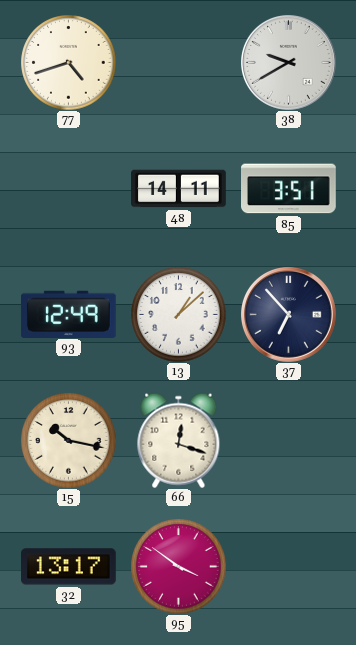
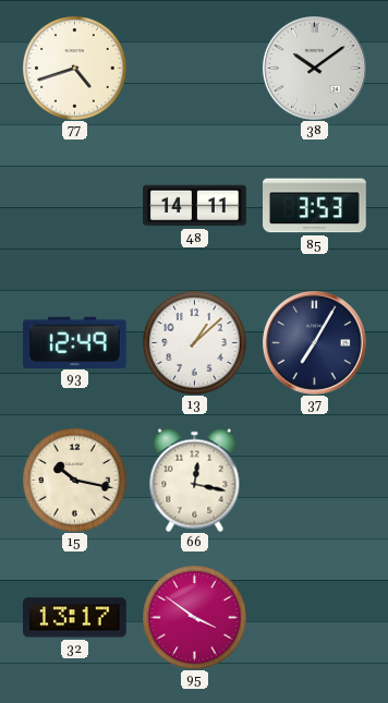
38: 9:40 -> 10:09 (315, 69)
85: 3:51 -> 3:53 (315, 206)
37: 6:53 -> 7:05 (315, 343)
66: 12:18 -> 12:17 (195, 480)
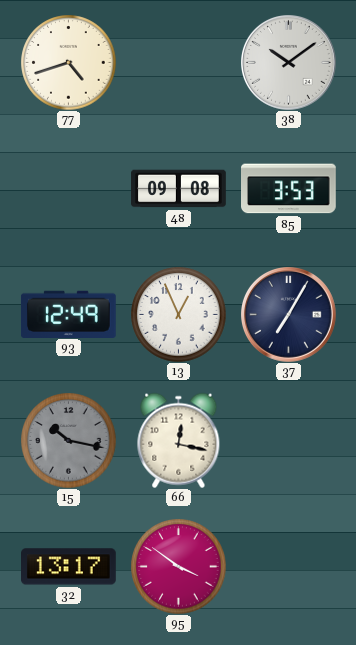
48: 14:11 -> 09:08 (179, 189)
13: 1:08 -> 12:56 (178, 314)
15 dial: cream -> grey (68, 440)
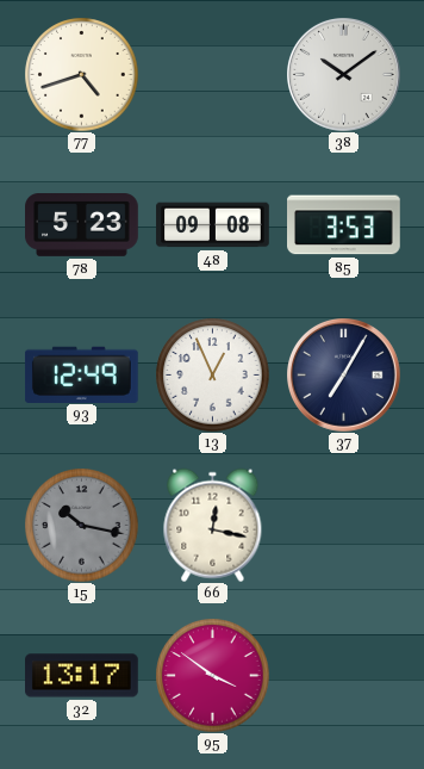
78: none -> 5:23 (82, 225)
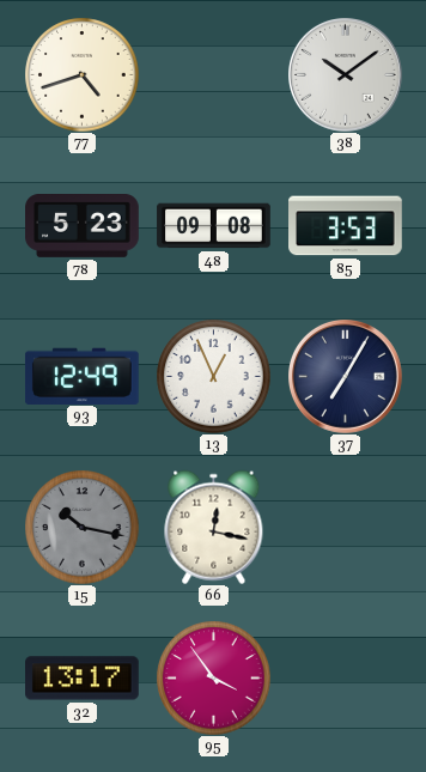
95: 3:51 -> 3:54 (213, 677)
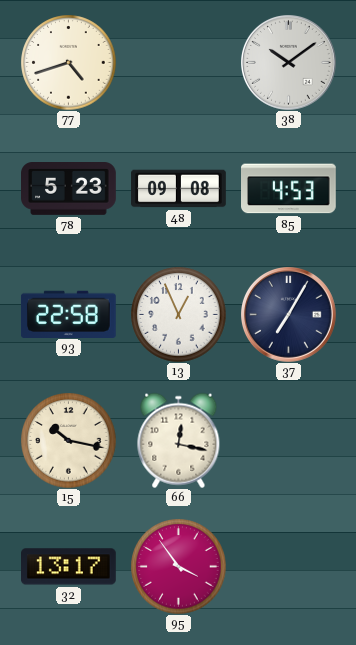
85: 3:53 -> 4:53 (289, 189)
93: 12:49 -> 22:58 (68, 314)
15 dial: grey -> cream (68, 440)
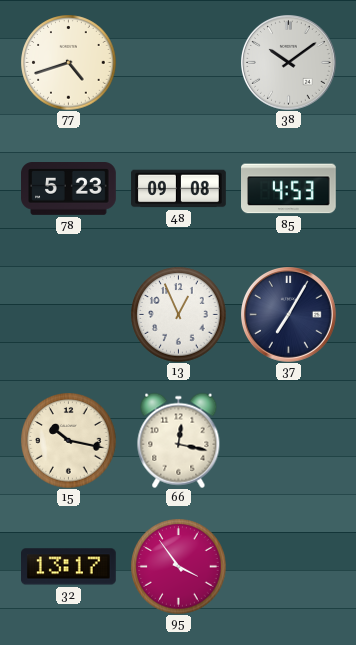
93: 22:58 -> none (68, 314)
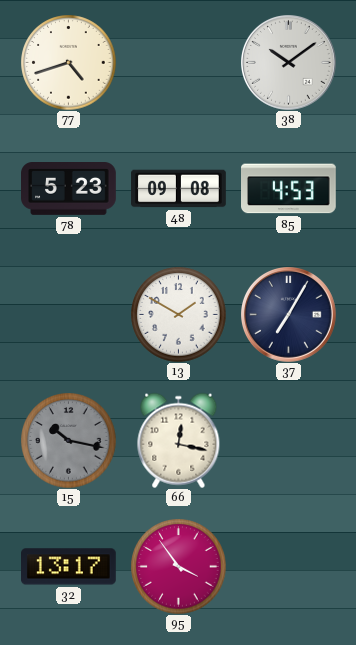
13: 12:56 -> 1:50 (178, 314)
15 dial: cream -> grey (68, 440)
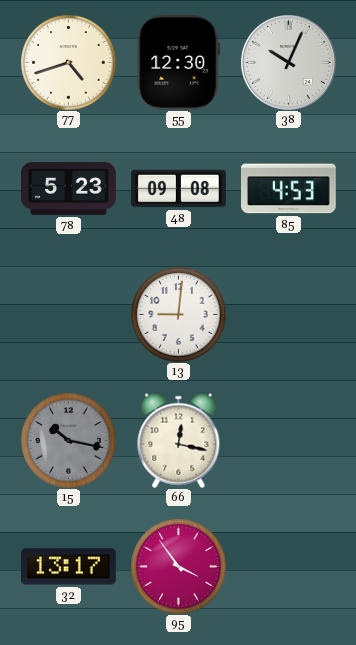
55: none -> 12:30 (179, 63)
38: 10:09 -> 10:04 (289, 63)
13: 1:50 -> 9:01 (178, 314)
37: 7:05 -> none (289, 315)
